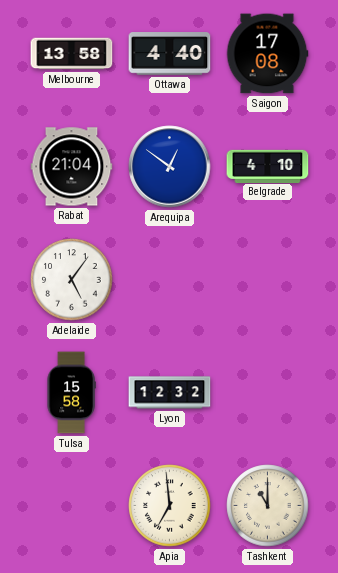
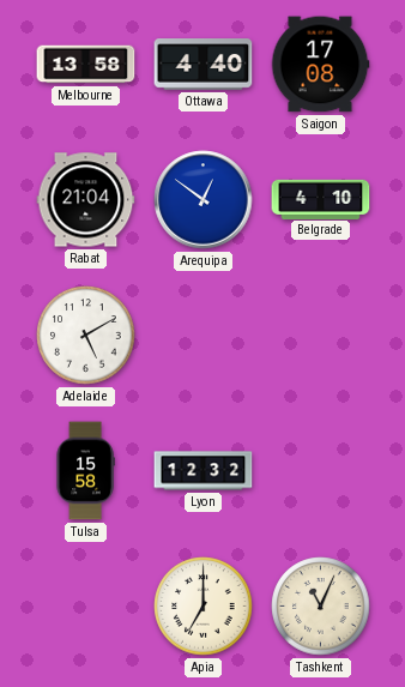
Adelaide: 5:06 -> 5:10 (86, 336)
Apia: 6:59 -> 7:00 (204, 607)
Tashkent: 11:00 -> 11:04 (321, 607)
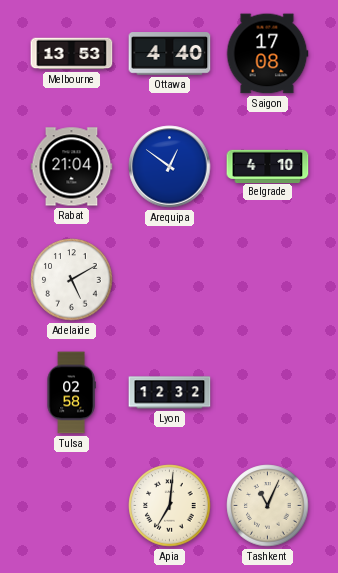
Melbourne: 13:58 -> 13:53 (72, 54)
Tulsa: 15:58 -> 02:58 (71, 393)
Apia: 7:00 -> 7:01 (170, 506)
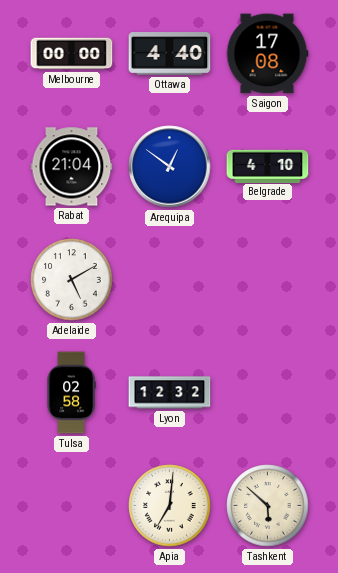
Melbourne: 13:53 -> 00:00 (72, 54)
Tashkent: 11:04 -> 5:52 (268, 506)
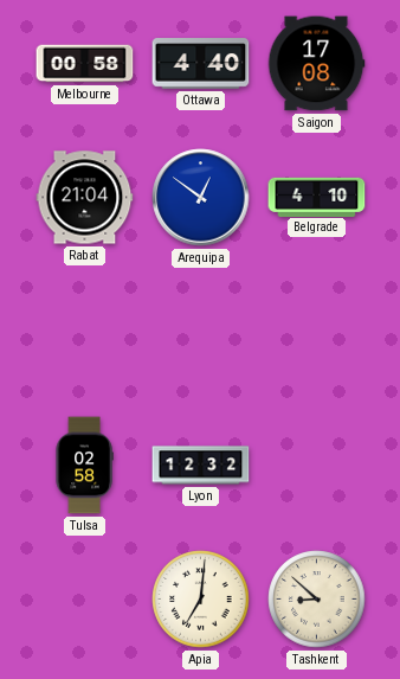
Melbourne: 00:00 -> 00:58 (85, 64)
Adelaide: 5:10 -> none (72, 280)
Tashkent: 5:52 -> 8:52 (317, 600)
